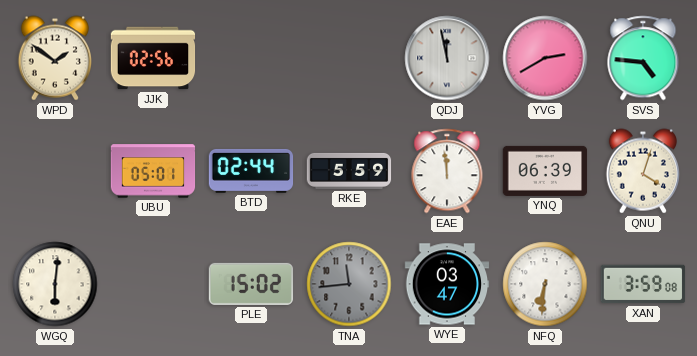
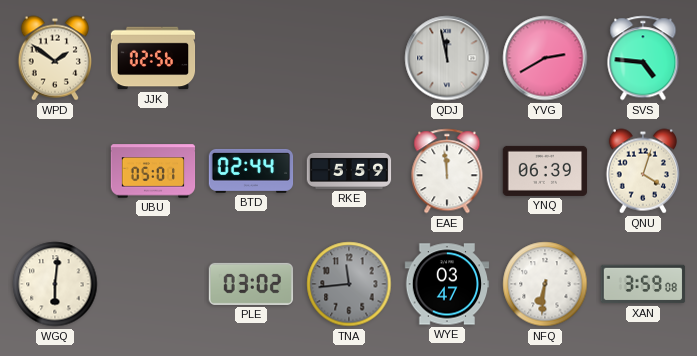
PLE: 15:02 -> 03:02 (251, 284)
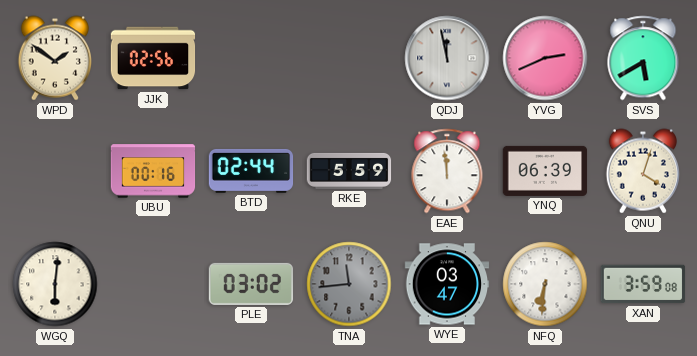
YVG: 2:40 -> 2:41 (545, 58)
SVS: 4:46 -> 5:40 (643, 58)
UBU: 05:01 -> 00:16 (153, 171)
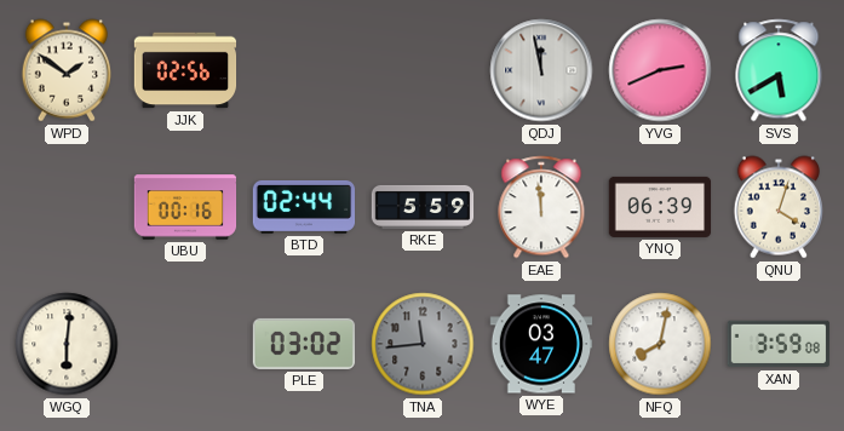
NFQ: 6:31 -> 8:02 (660, 344)
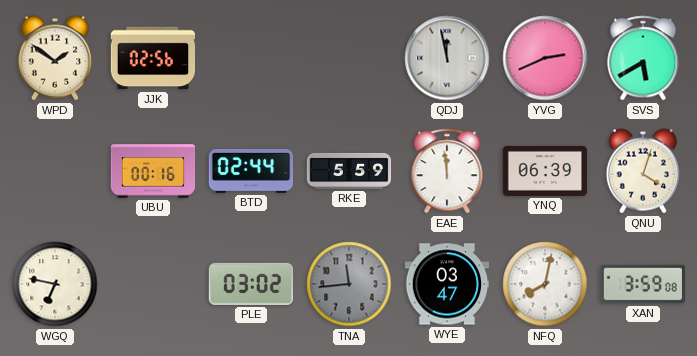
WGQ: 6:01 -> 6:47 (55, 284)
